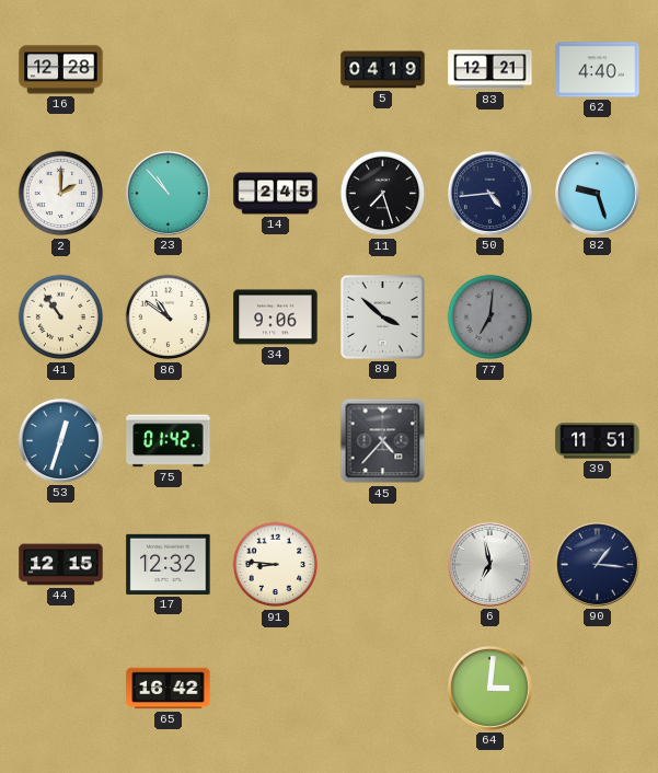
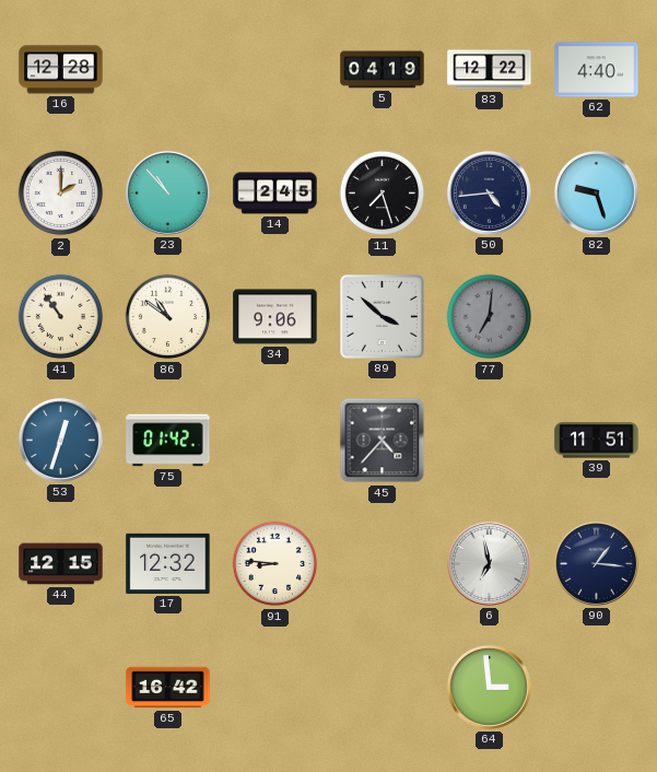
83: 12:21 -> 12:22 (490, 70)
64: 3:01 -> 2:59 (489, 687)
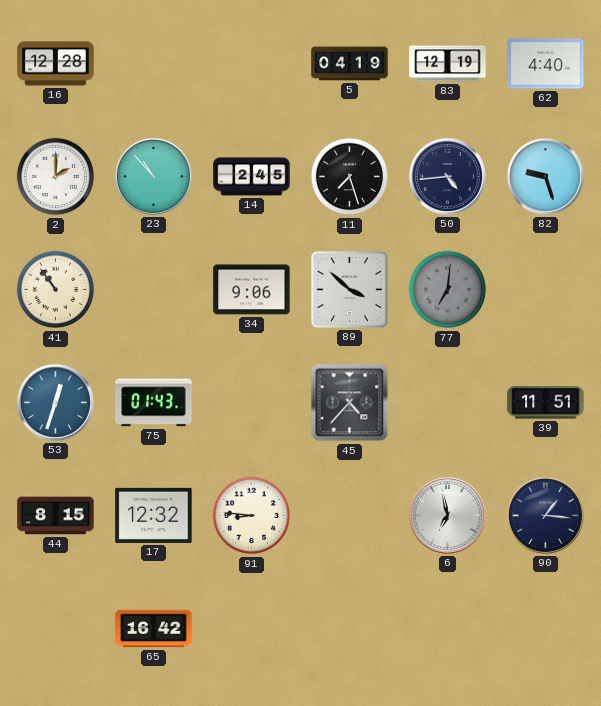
83: 12:22 -> 12:19 (448, 64)
86: 10:51 -> none (168, 317)
75: 01:42 -> 01:43 (154, 403)
44: 12:15 -> 8:15 (56, 516)
64: 2:59 -> none (489, 687)
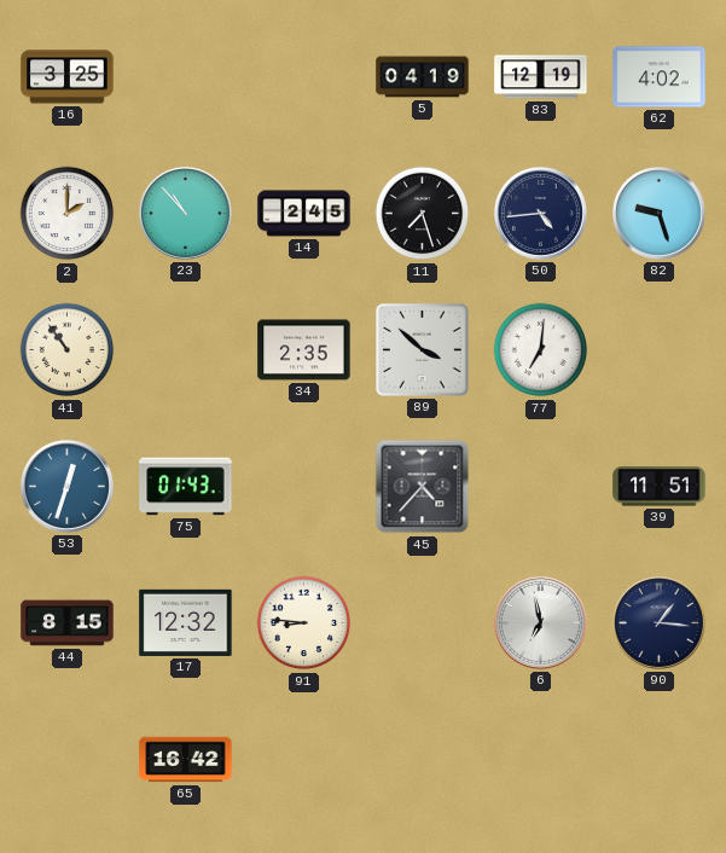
16: 12:28 -> 3:25 (68, 77)
62: 4:40 -> 4:02 (660, 77)
34: 9:06 -> 2:35 (304, 350)
77 dial: grey -> white (541, 350)
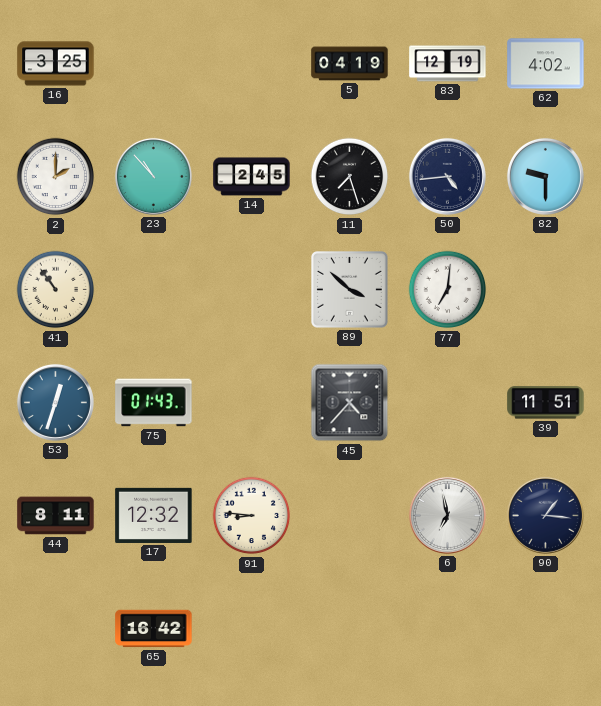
82: 9:27 -> 9:30 (545, 176)
34: 2:35 -> none (304, 350)
44: 8:15 -> 8:11 (56, 516)
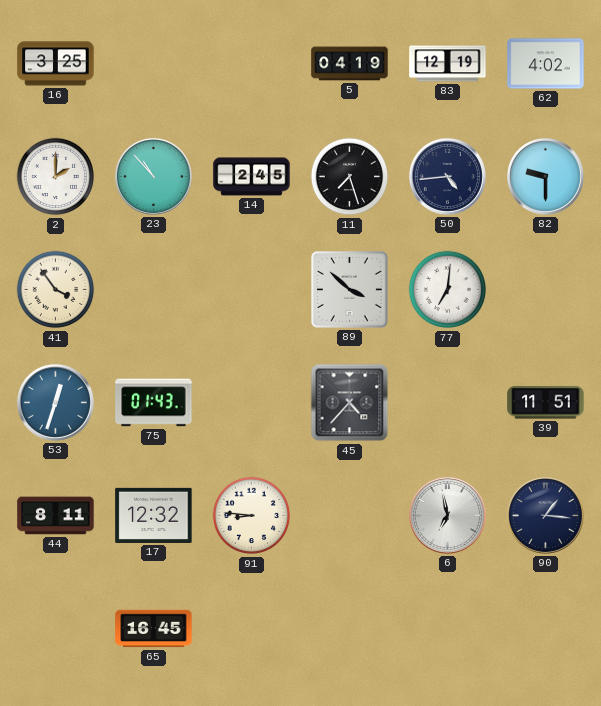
41: 10:54 -> 3:54 (56, 290)
65: 16:42 -> 16:45 (154, 629)
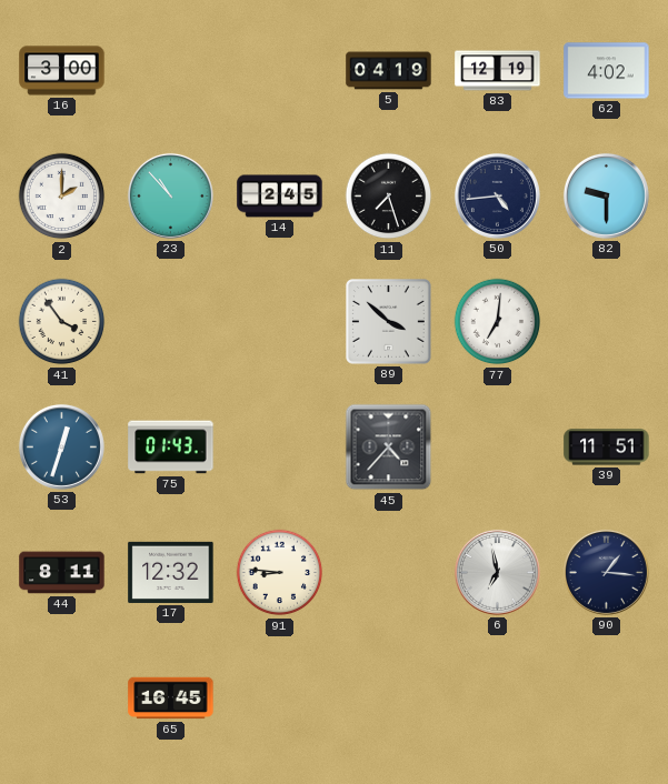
16: 3:25 -> 3:00 (62, 71)
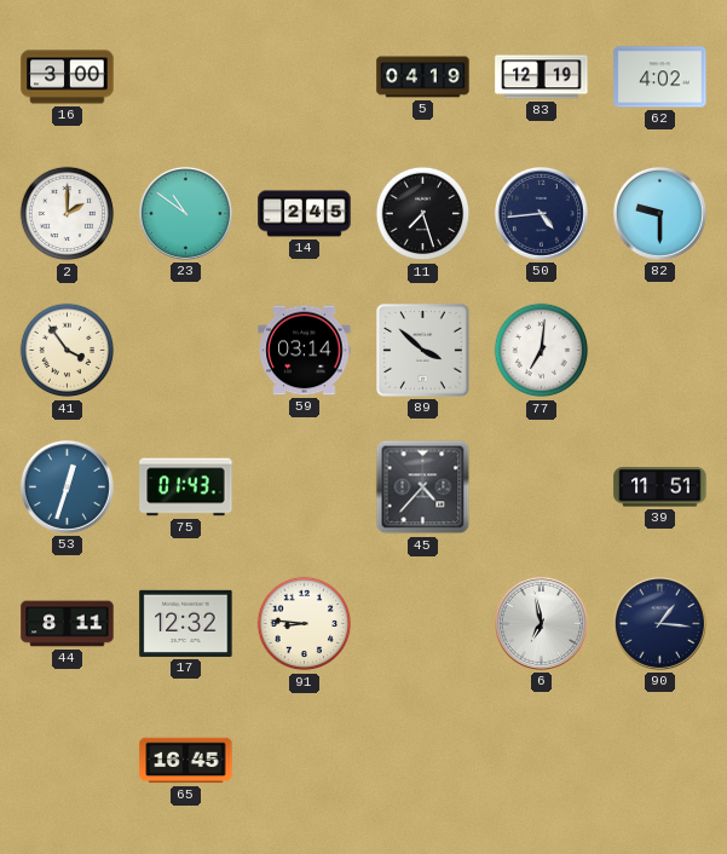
23: 10:53 -> 10:51 (185, 213)
59: none -> 03:14 (305, 351)
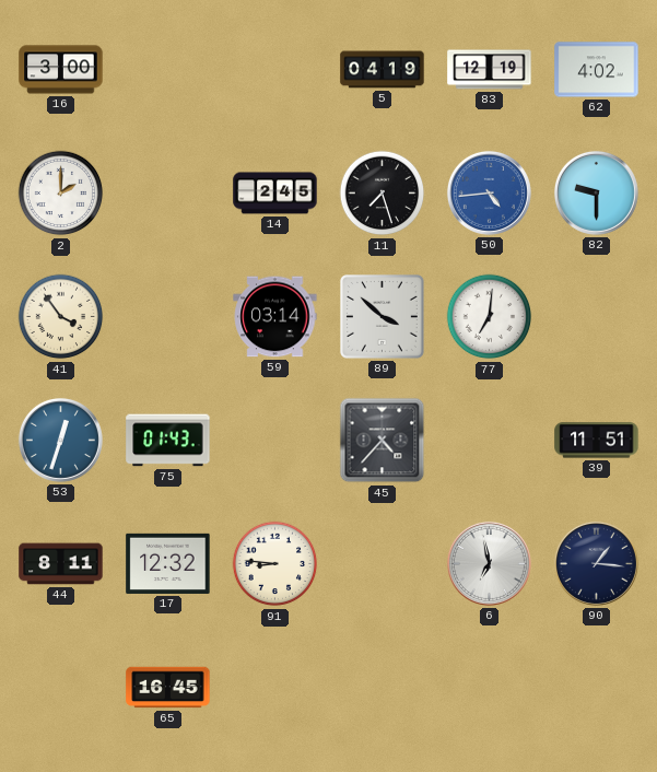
23: 10:51 -> none (185, 213)
50 dial: navy -> blue (489, 192)
